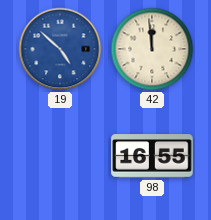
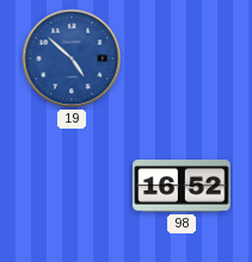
42: 11:59 -> none (152, 49)
98: 16:55 -> 16:52 (182, 186)
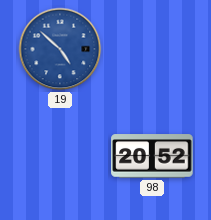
98: 16:52 -> 20:52 (152, 156)
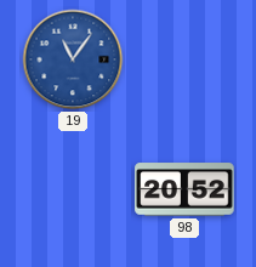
19: 4:52 -> 11:06 (73, 59)
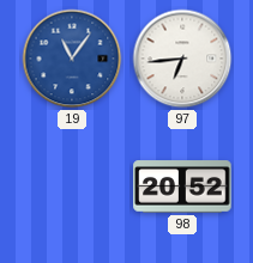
97: none -> 6:44 (182, 59)
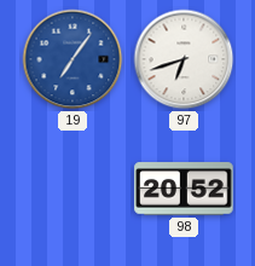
19: 11:06 -> 7:06 (73, 59)
97: 6:44 -> 6:42 (184, 59)
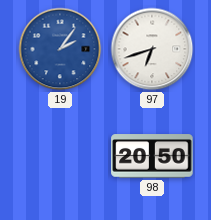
19: 7:06 -> 2:06 (60, 49)
98: 20:52 -> 20:50 (152, 156)
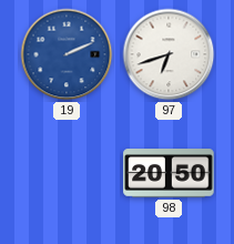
19: 2:06 -> 2:11 (67, 54)
